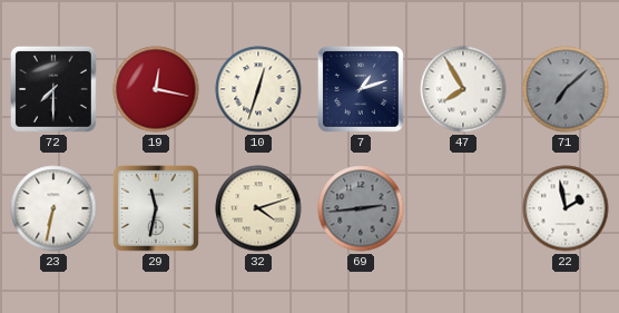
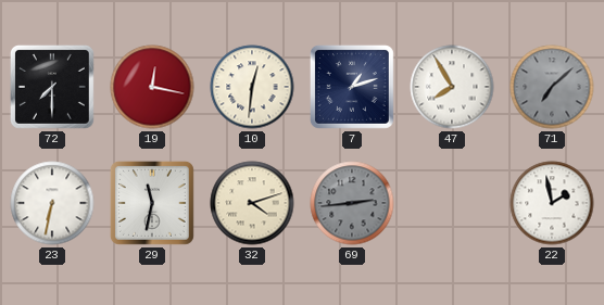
10: 12:33 -> 12:31 (252, 87)
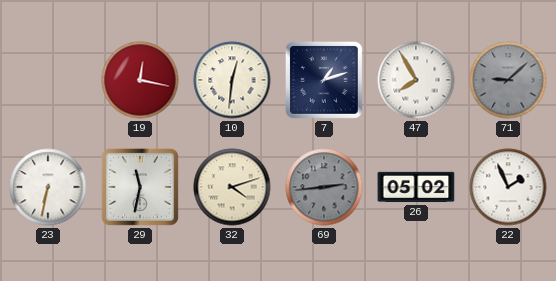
72: 7:30 -> none (52, 87)
71: 7:08 -> 9:08 (508, 80)
26: none -> 05:02 (416, 187)
22: 1:58 -> 1:56 (508, 187)
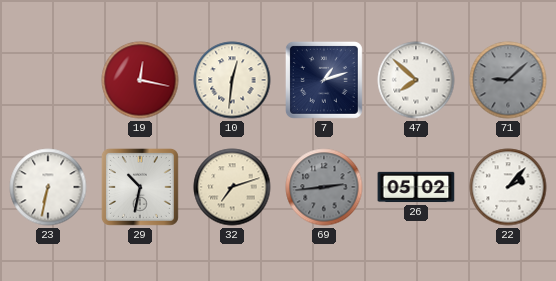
47: 7:55 -> 7:52 (416, 80)
29: 11:32 -> 10:32 (140, 187)
32: 4:12 -> 7:12 (232, 187)
22: 1:56 -> 2:07 (508, 187)
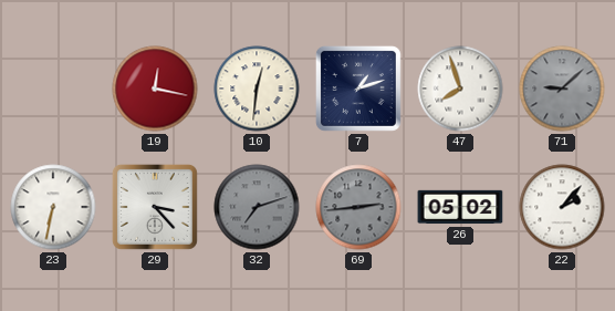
47: 7:52 -> 7:57 (460, 89)
29: 10:32 -> 3:23 (155, 207)
32 dial: cream -> grey (257, 207)
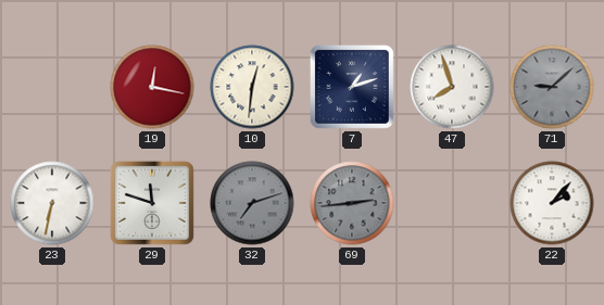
29: 3:23 -> 11:48 (152, 203)
26: 05:02 -> none (460, 207)
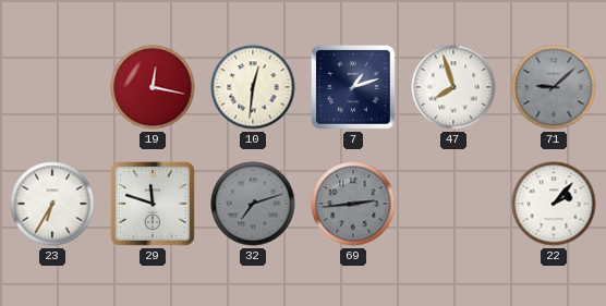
23: 6:32 -> 6:35 (52, 204)
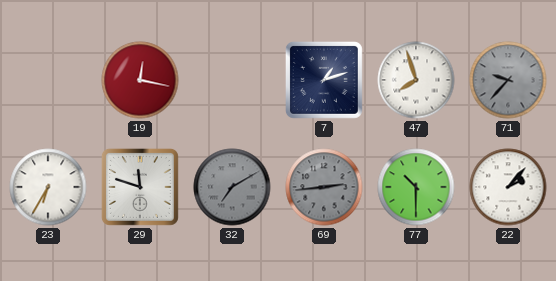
10: 12:31 -> none (253, 87)
71: 9:08 -> 9:37 (508, 80)
32: 7:12 -> 7:10 (232, 187)
77: none -> 10:30 (416, 187)
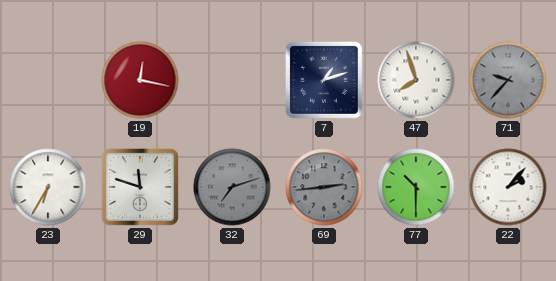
32: 7:10 -> 7:12 (232, 187)
